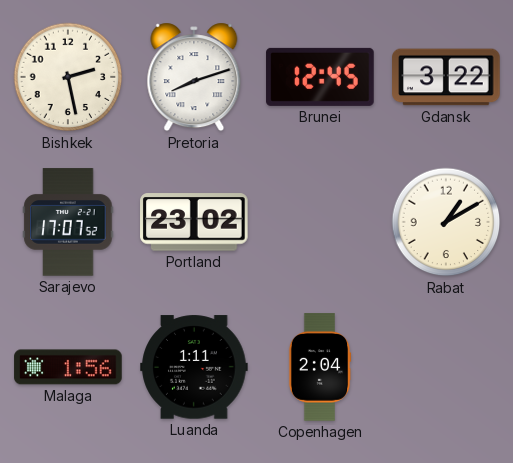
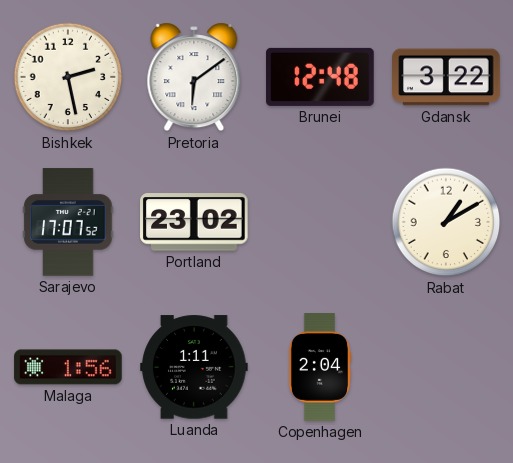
Pretoria: 8:12 -> 6:09 (194, 77)
Brunei: 12:45 -> 12:48 (320, 77)
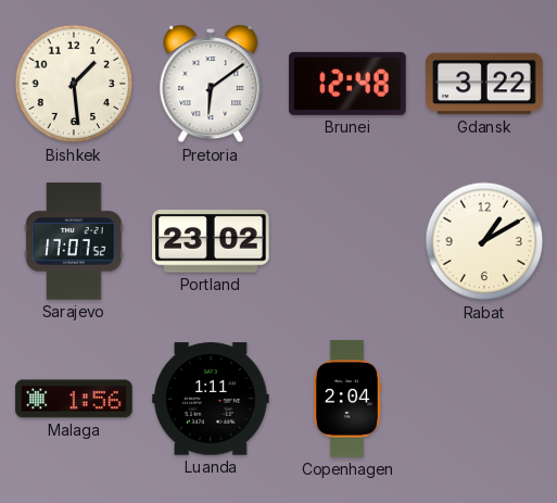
Bishkek: 2:28 -> 1:29 (74, 84)
